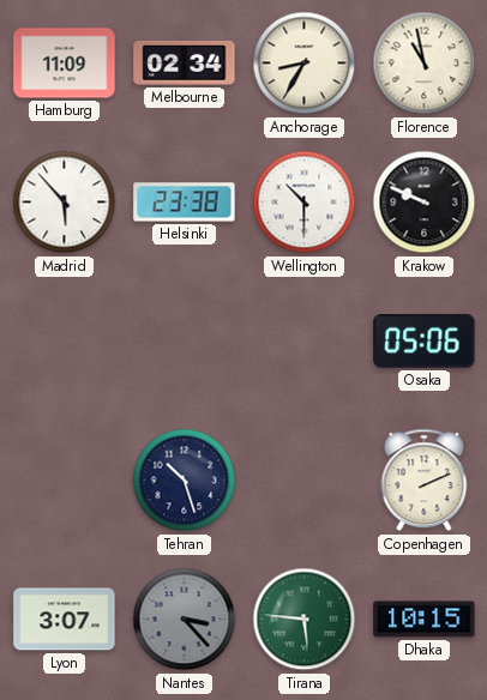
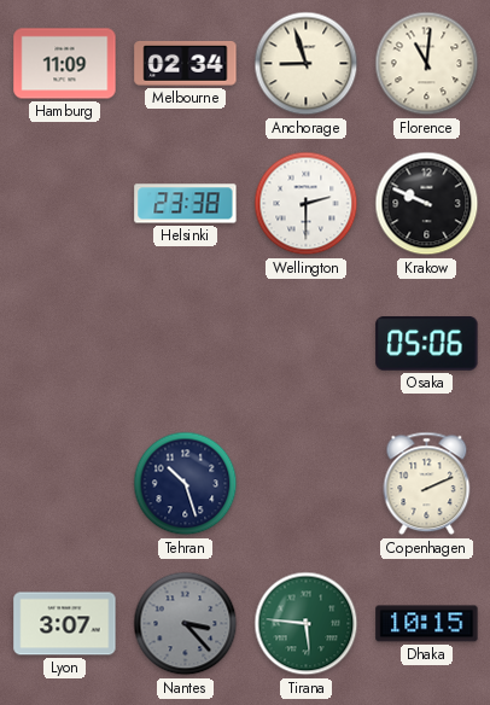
Anchorage: 8:35 -> 8:57 (307, 64)
Florence: 10:58 -> 11:01 (427, 64)
Madrid: 5:53 -> none (65, 203)
Wellington: 10:30 -> 2:30 (307, 204)
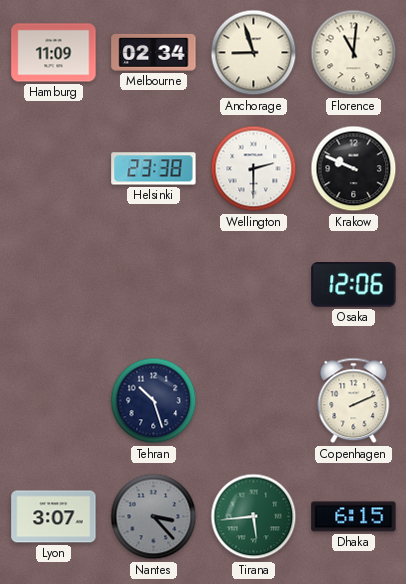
Osaka: 05:06 -> 12:06 (354, 285)
Tirana: 5:46 -> 5:44 (254, 517)
Dhaka: 10:15 -> 6:15 (354, 517)
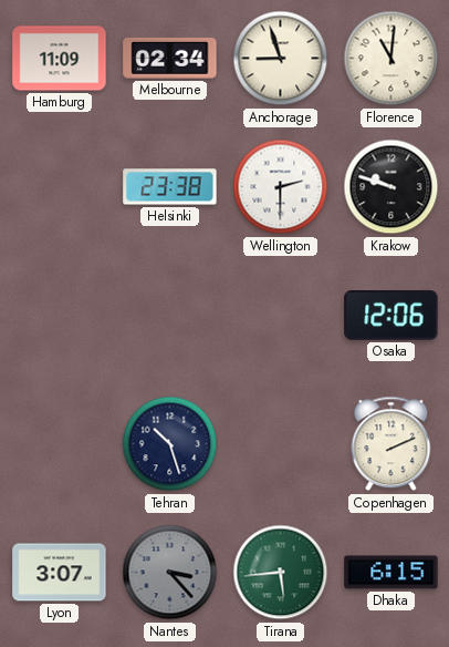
Krakow: 9:49 -> 9:48 (391, 187)
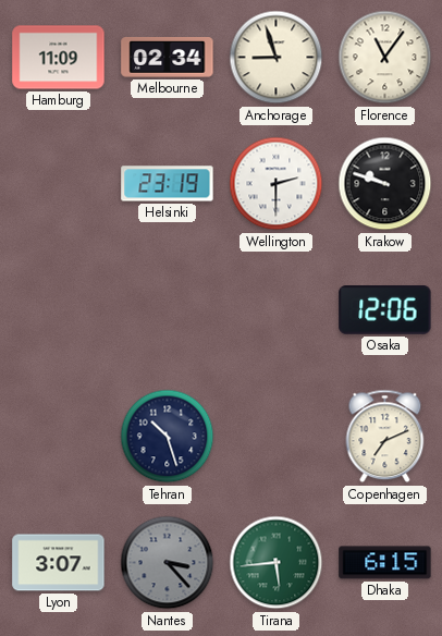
Florence: 11:01 -> 11:06 (385, 58)
Helsinki: 23:38 -> 23:19 (168, 184)
Copenhagen: 2:11 -> 7:11 (385, 437)
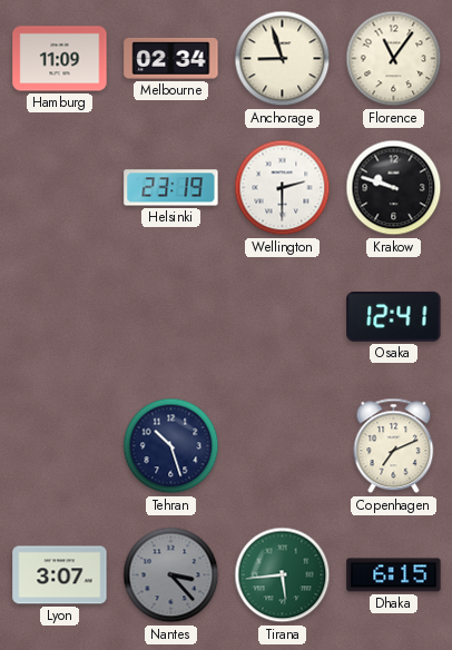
Osaka: 12:06 -> 12:41 (394, 317)
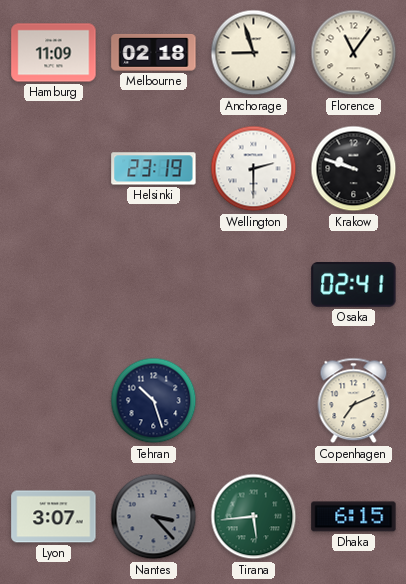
Melbourne: 02:34 -> 02:18 (154, 52)
Osaka: 12:41 -> 02:41 (354, 285)
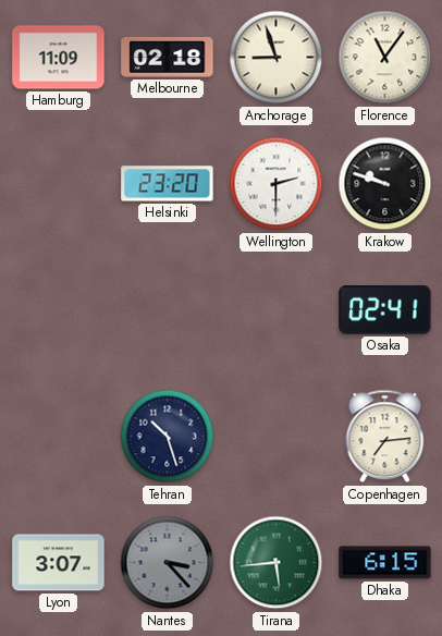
Helsinki: 23:19 -> 23:20 (168, 184)
Copenhagen: 7:11 -> 7:14 (385, 437)
